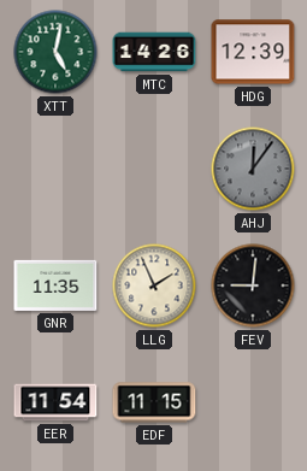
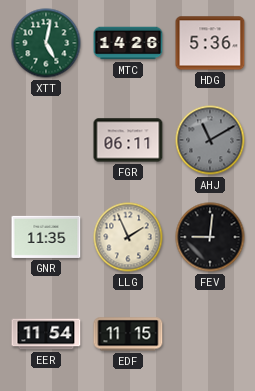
HDG: 12:39 -> 5:36 (210, 43)
FGR: none -> 06:11 (128, 140)
AHJ: 12:06 -> 11:10 (210, 140)
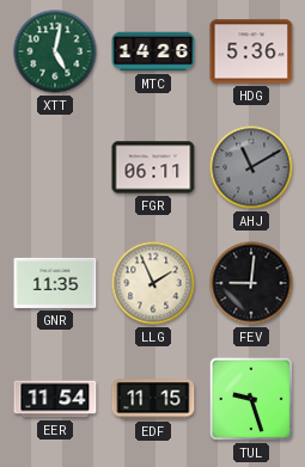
TUL: none -> 9:27 (251, 399)
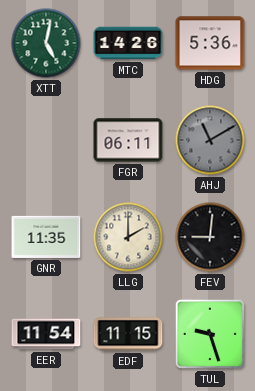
LLG: 1:56 -> 2:00 (128, 237)
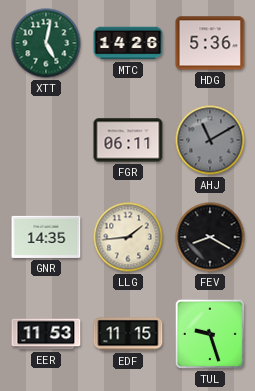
GNR: 11:35 -> 14:35 (46, 237)
LLG: 2:00 -> 1:44 (128, 237)
FEV: 9:01 -> 8:20 (210, 237)
EER: 11:54 -> 11:53 (46, 334)
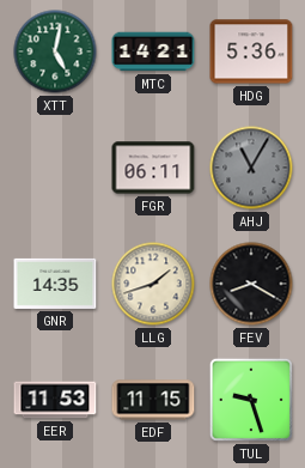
MTC: 14:26 -> 14:21 (153, 51)
AHJ: 11:10 -> 11:05 (251, 168)
LLG: 1:44 -> 1:42 (153, 284)
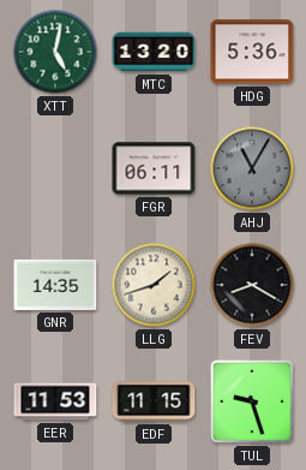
MTC: 14:21 -> 13:20 (154, 52)
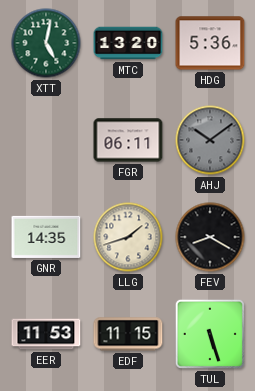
AHJ: 11:05 -> 10:09 (210, 140)
TUL: 9:27 -> 5:27 (210, 334)
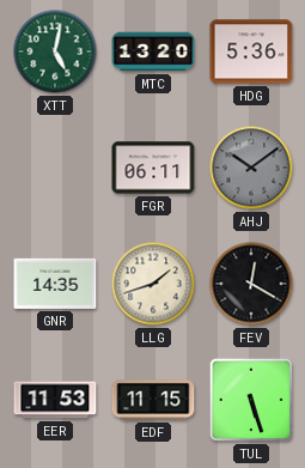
FEV: 8:20 -> 12:20 (251, 284)
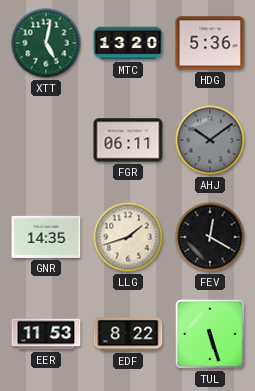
EDF: 11:15 -> 8:22 (128, 334)
